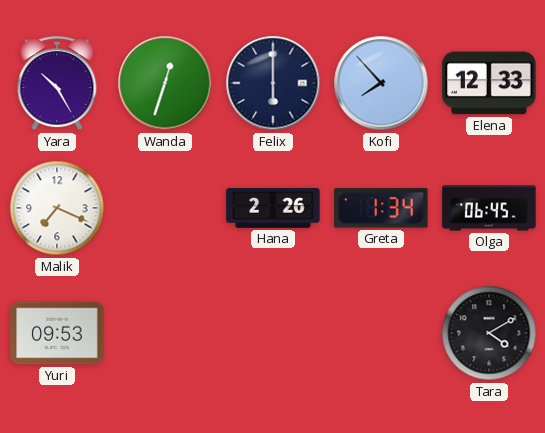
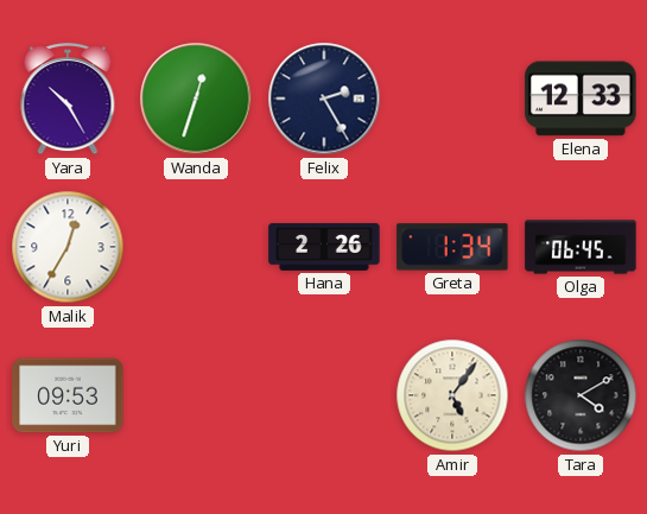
Felix: 6:00 -> 2:25 (324, 99)
Kofi: 7:53 -> none (381, 83)
Malik: 7:19 -> 12:35 (68, 247)
Amir: none -> 5:06 (452, 395)
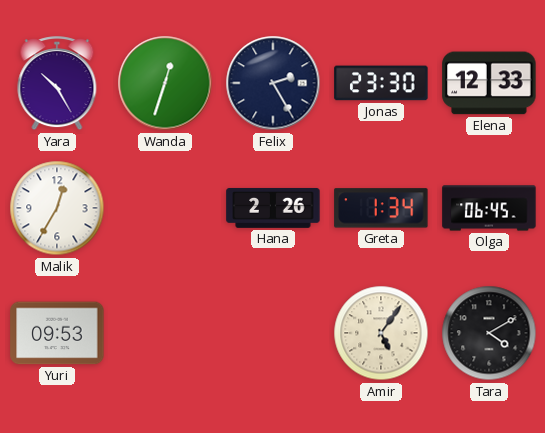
Jonas: none -> 23:30 (381, 83)
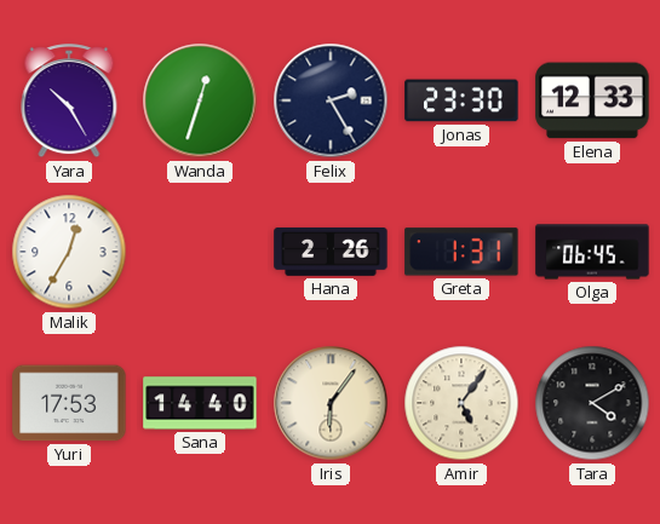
Greta: 1:34 -> 1:31 (461, 252)
Yuri: 09:53 -> 17:53 (69, 403)
Sana: none -> 14:40 (200, 403)
Iris: none -> 6:06 (331, 403)
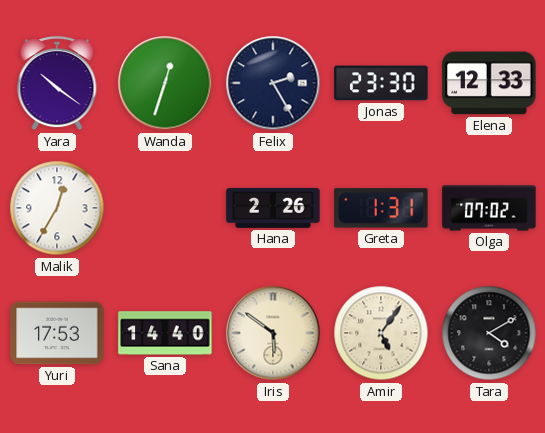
Yara: 10:25 -> 10:21 (57, 84)
Olga: 06:45 -> 07:02 (489, 208)
Iris: 6:06 -> 5:51 (273, 333)
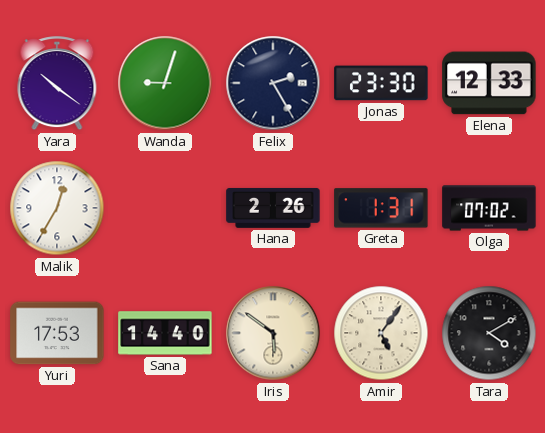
Wanda: 12:33 -> 9:03 (165, 83)
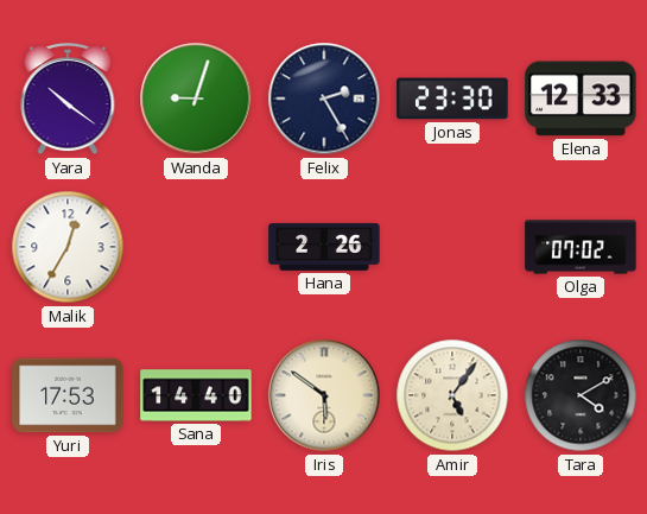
Greta: 1:31 -> none (381, 208)
